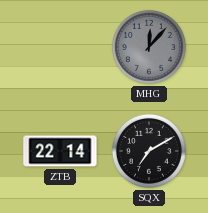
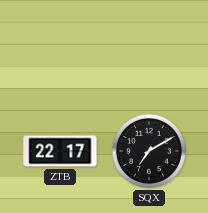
MHG: 12:07 -> none (149, 47)
ZTB: 22:14 -> 22:17 (60, 151)
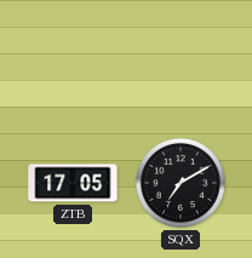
ZTB: 22:17 -> 17:05 (73, 183)
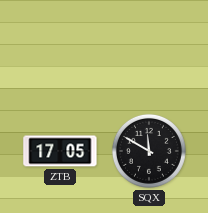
SQX: 7:10 -> 11:50 (149, 151)
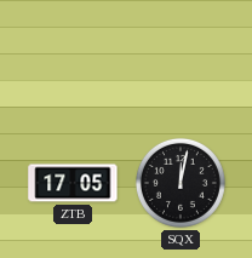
SQX: 11:50 -> 12:02 (181, 183)
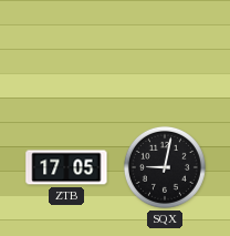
SQX: 12:02 -> 9:02 (165, 167)
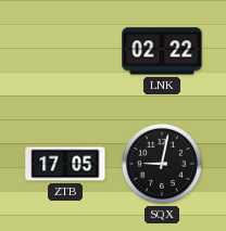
LNK: none -> 02:22 (162, 51)
